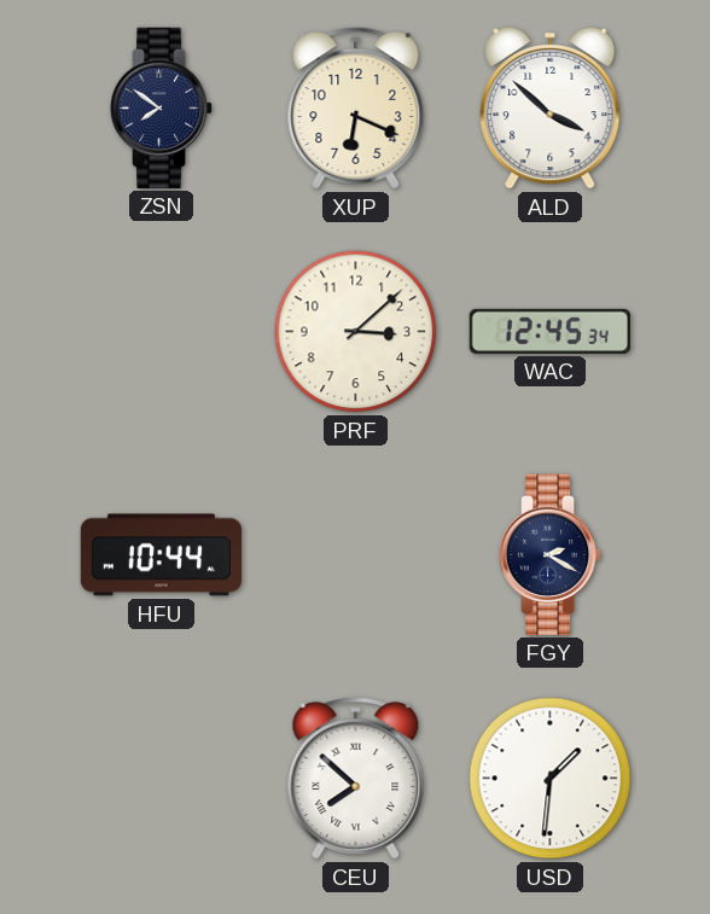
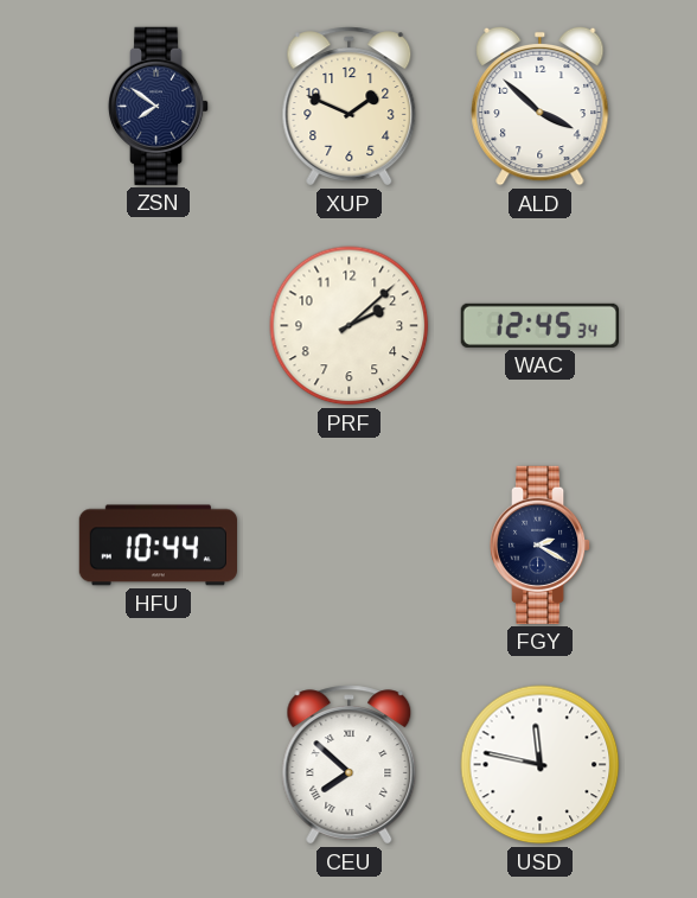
XUP: 6:19 -> 1:49 (350, 107)
PRF: 3:08 -> 2:08 (350, 326)
USD: 1:31 -> 11:47 (541, 765)
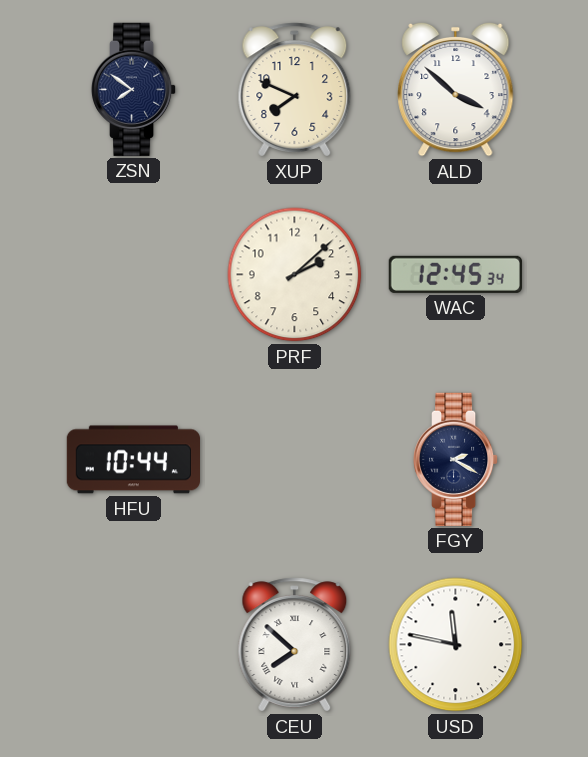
XUP: 1:49 -> 7:49 (295, 90)
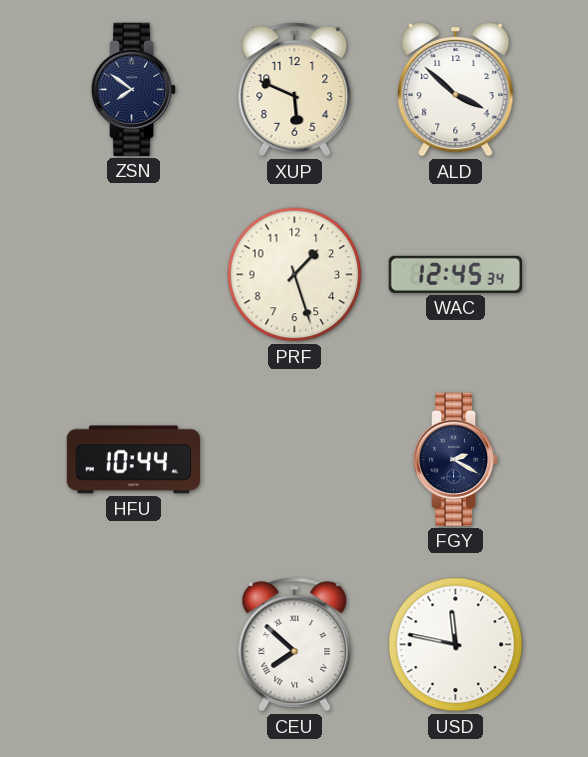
XUP: 7:49 -> 5:49 (295, 90)
PRF: 2:08 -> 1:27 (295, 275)
